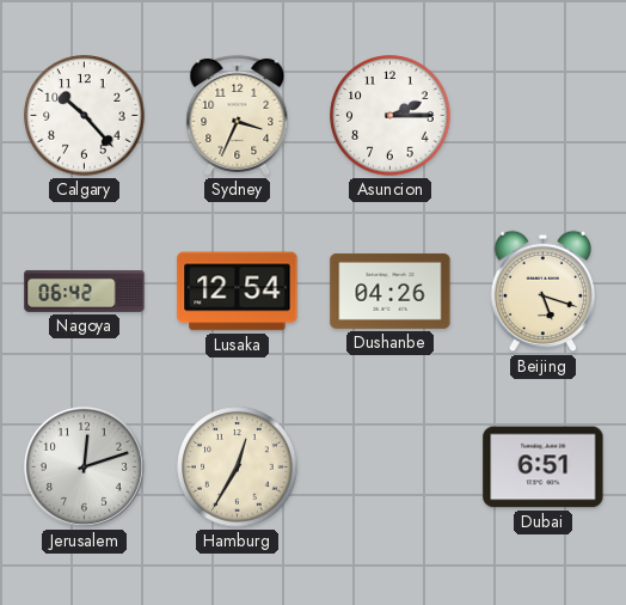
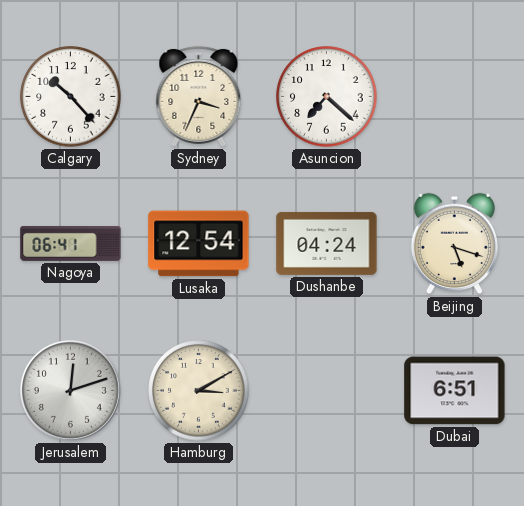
Asuncion: 2:15 -> 7:22 (327, 97)
Nagoya: 06:42 -> 06:41 (71, 243)
Dushanbe: 04:26 -> 04:24 (327, 243)
Hamburg: 12:35 -> 3:10 (199, 391)
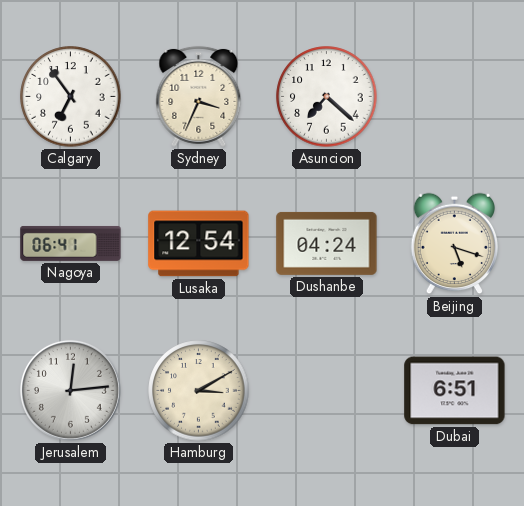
Calgary: 10:23 -> 6:54 (71, 97)
Jerusalem: 12:12 -> 12:14 (70, 390)
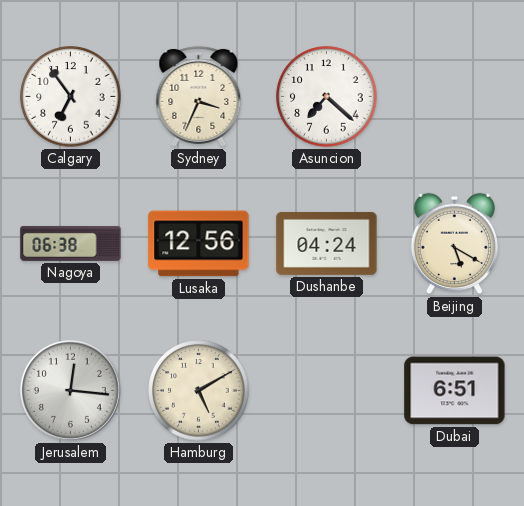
Nagoya: 06:41 -> 06:38 (71, 243)
Lusaka: 12:54 -> 12:56 (199, 244)
Beijing: 5:18 -> 5:20 (455, 244)
Jerusalem: 12:14 -> 12:16 (70, 390)
Hamburg: 3:10 -> 5:10 (199, 391)
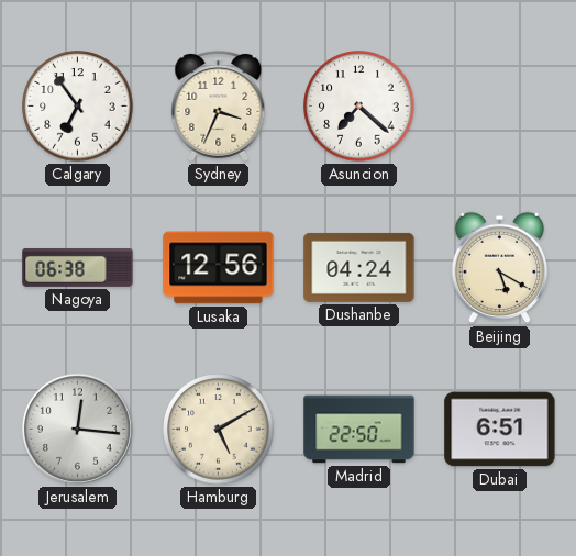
Madrid: none -> 22:50 (359, 430)
